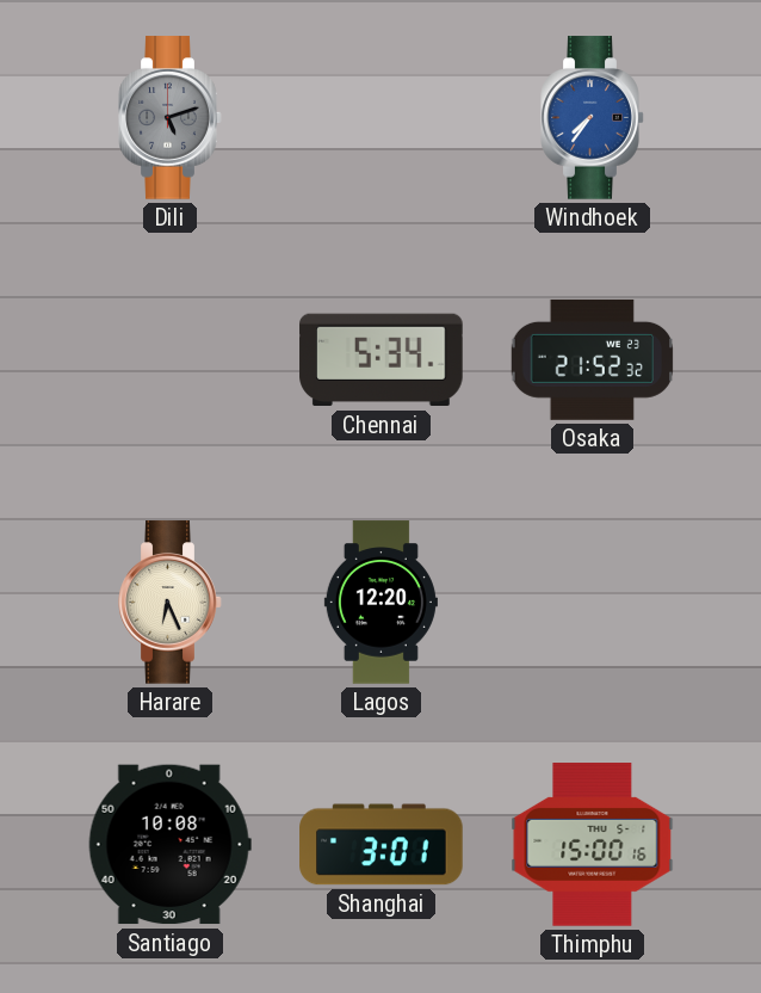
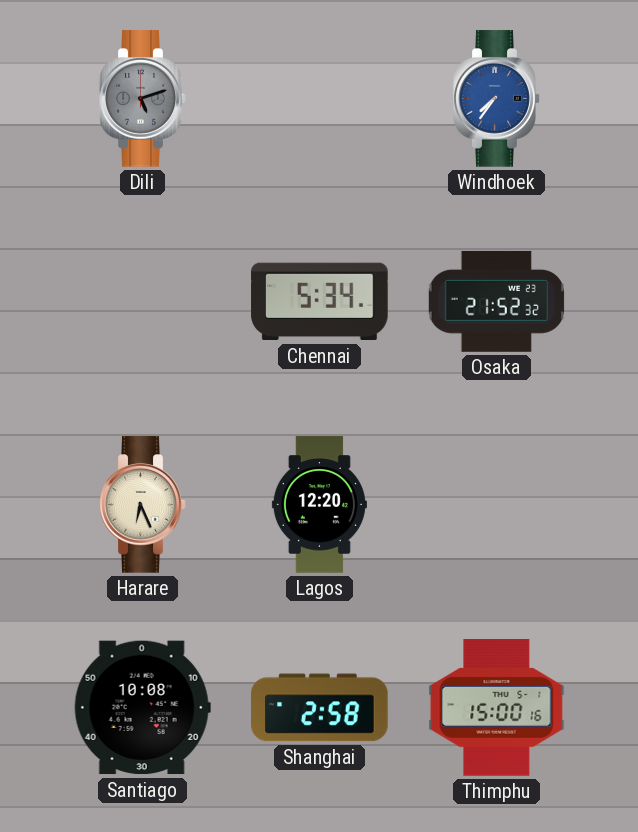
Shanghai: 3:01 -> 2:58 (320, 708)
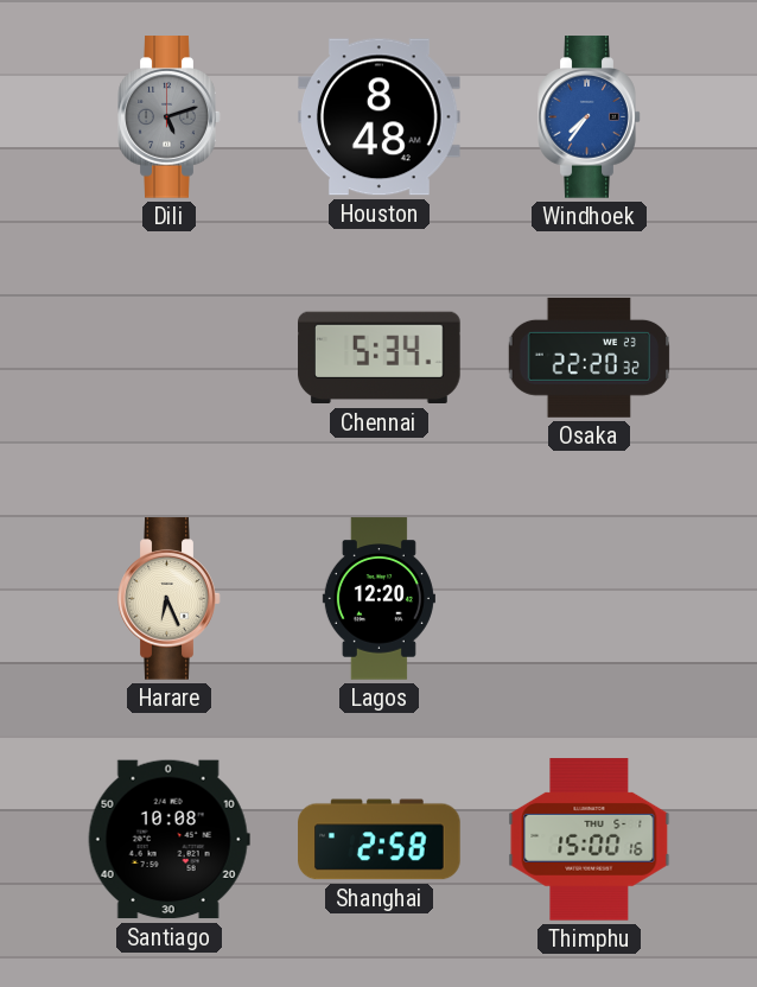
Houston: none -> 8:48 (380, 117)
Osaka: 21:52 -> 22:20 (589, 357)
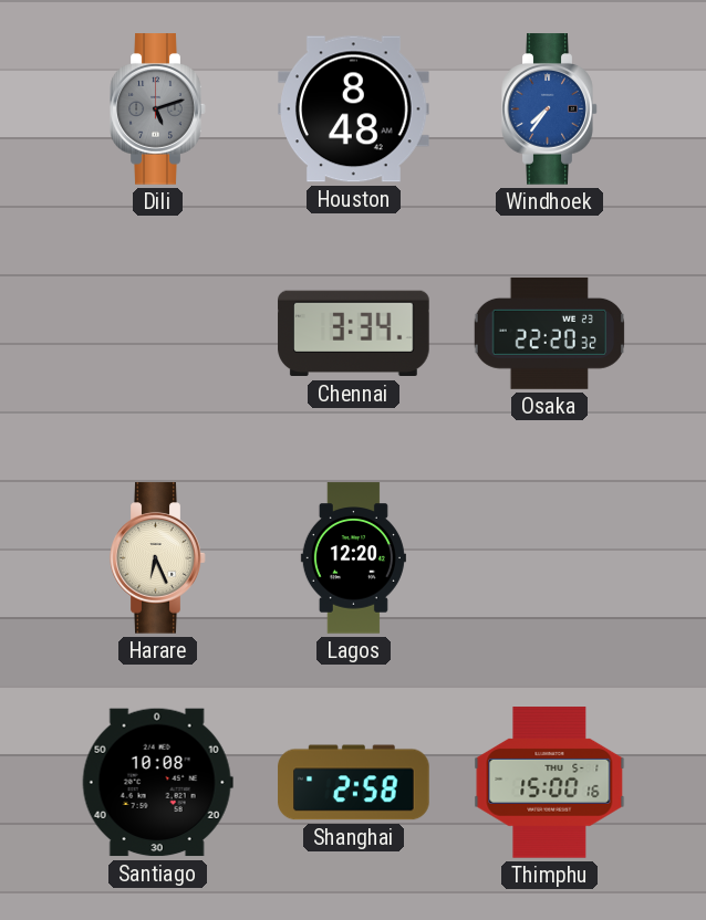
Chennai: 5:34 -> 3:34 (354, 334)
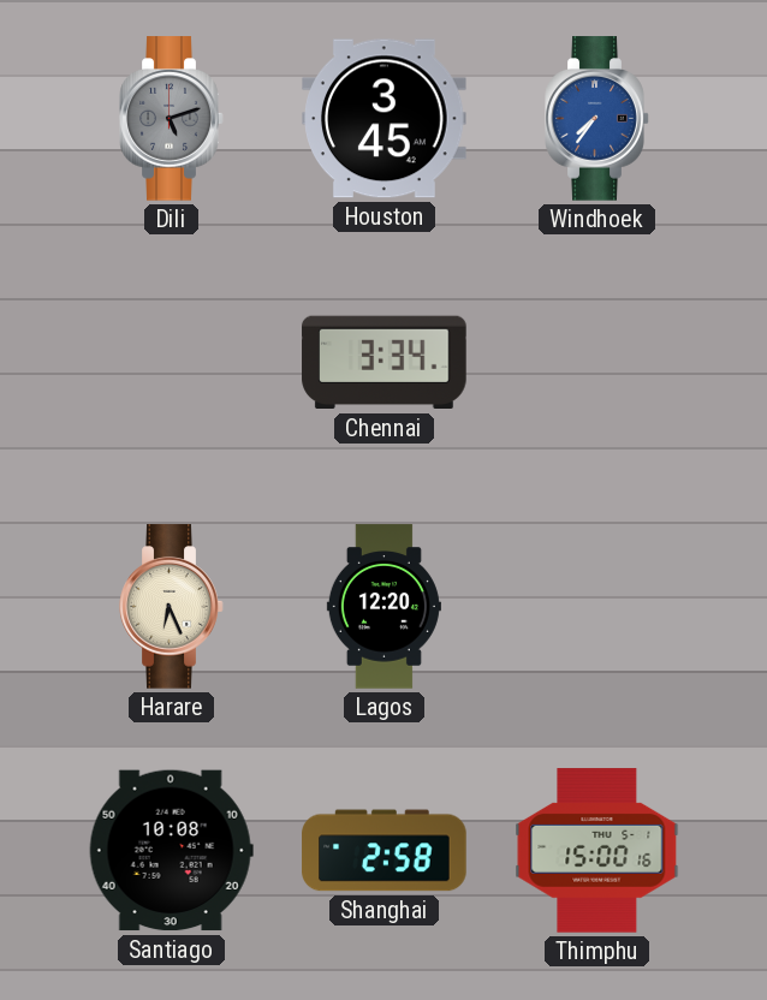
Houston: 8:48 -> 3:45 (385, 119)
Osaka: 22:20 -> none (549, 333)
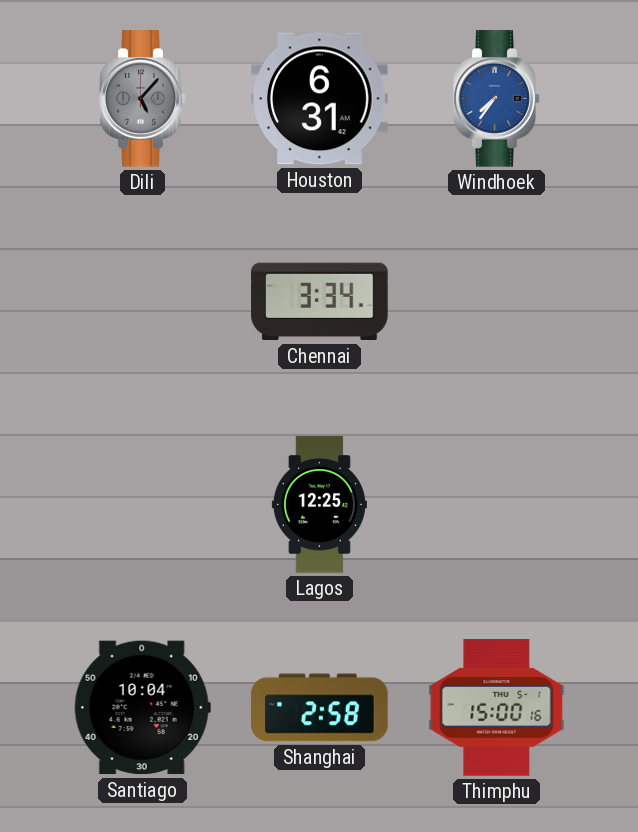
Dili: 5:12 -> 5:07 (143, 99)
Houston: 3:45 -> 6:31 (320, 99)
Harare: 6:26 -> none (172, 607)
Lagos: 12:20 -> 12:25 (319, 505)
Santiago: 10:08 -> 10:04 (142, 708)
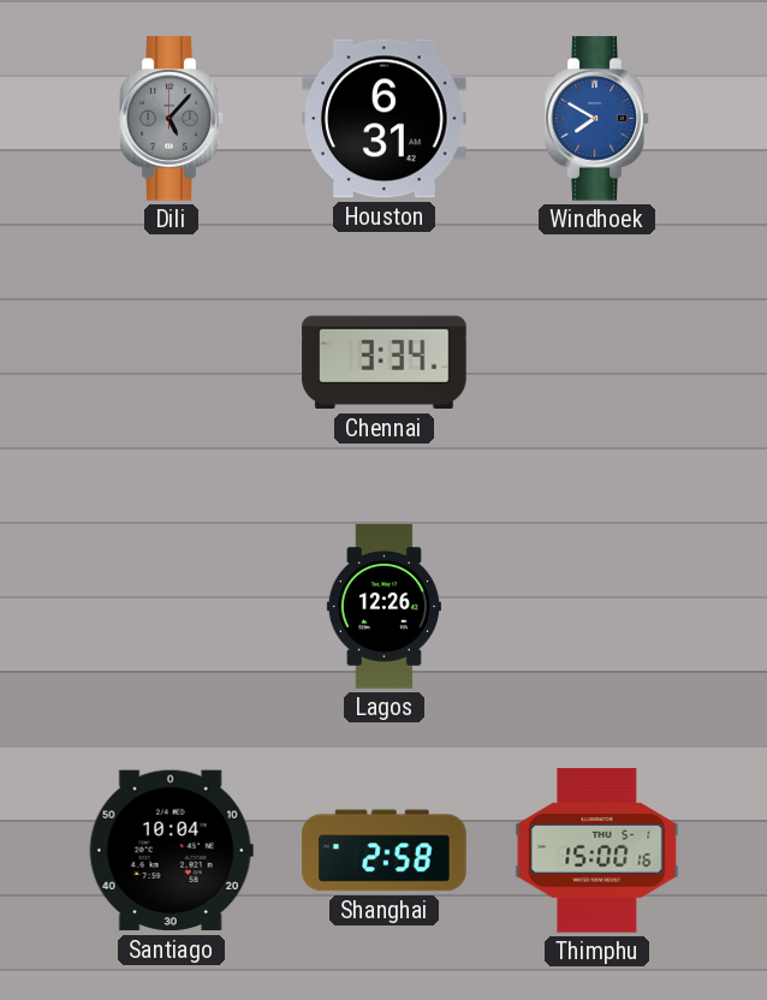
Windhoek: 7:36 -> 7:50 (597, 119)
Lagos: 12:25 -> 12:26 (383, 607)
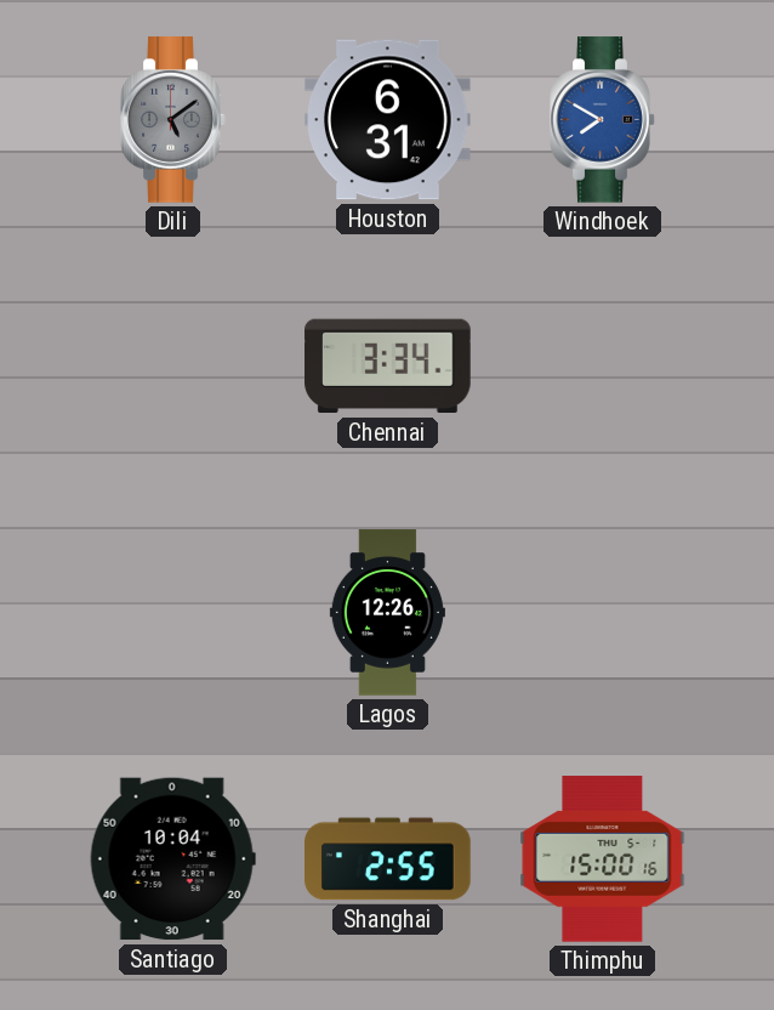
Dili: 5:07 -> 5:09 (173, 120)
Shanghai: 2:58 -> 2:55 (388, 859)
